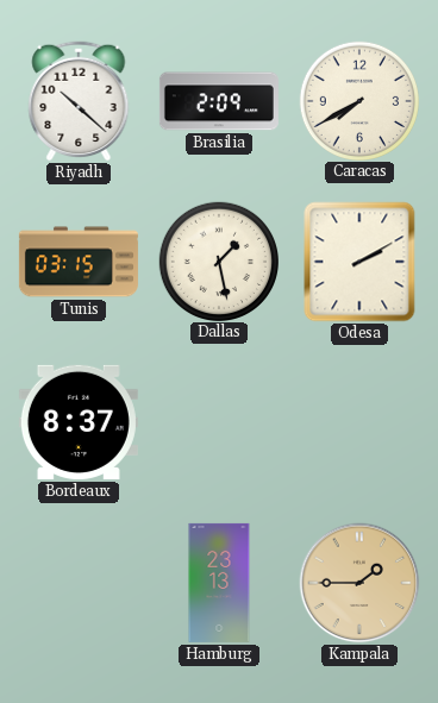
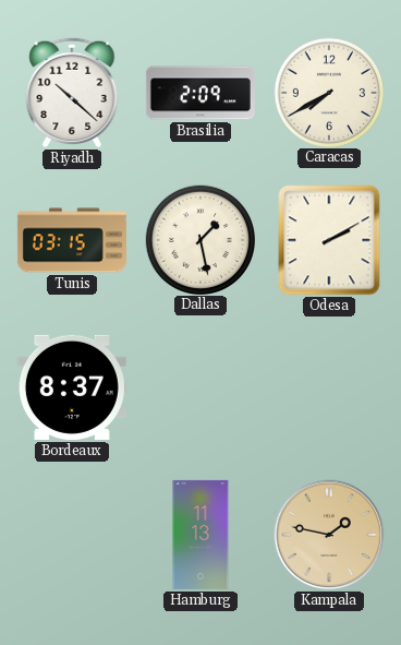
Hamburg: 23:13 -> 11:13 (200, 535)
Kampala: 1:45 -> 1:47 (329, 535)
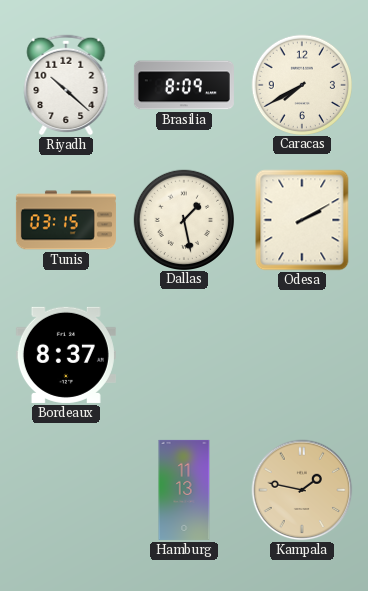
Brasilia: 2:09 -> 8:09 (184, 85)
